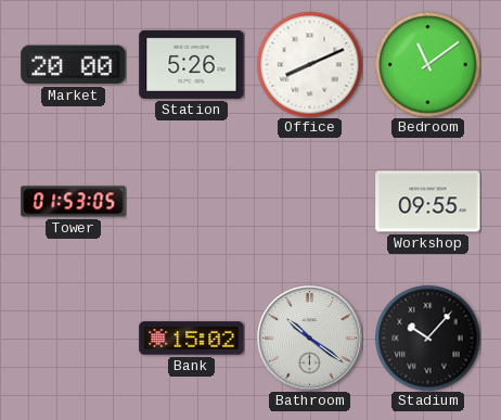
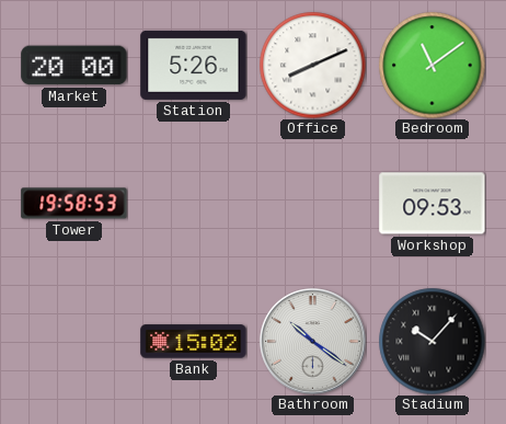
Tower: 01:53 -> 19:58 (74, 204)
Workshop: 09:55 -> 09:53 (433, 204)
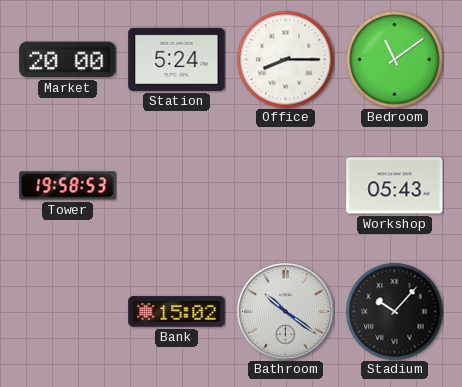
Station: 5:26 -> 5:24 (177, 59)
Office: 8:11 -> 8:15 (285, 59)
Workshop: 09:53 -> 05:43 (395, 186)
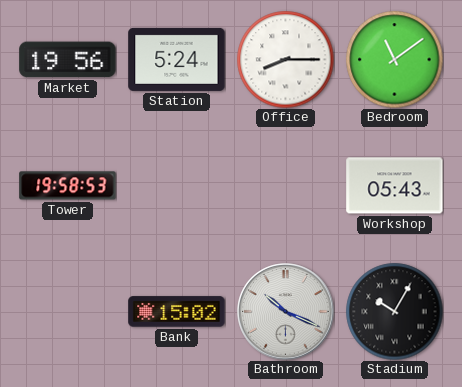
Market: 20:00 -> 19:56 (68, 60)
Bathroom: 10:21 -> 10:19 (286, 312)
Stadium: 10:07 -> 10:05 (394, 311)
